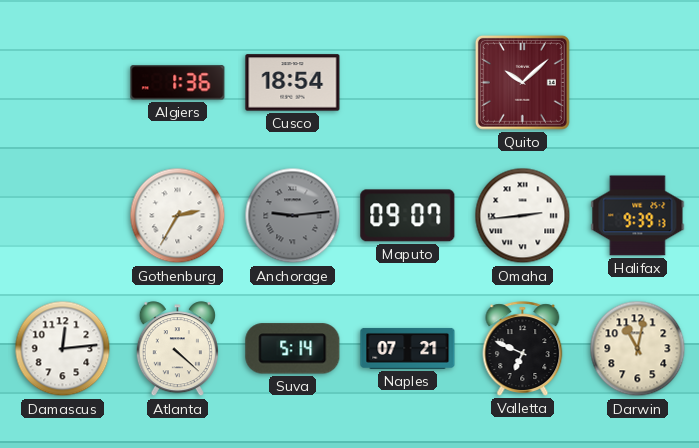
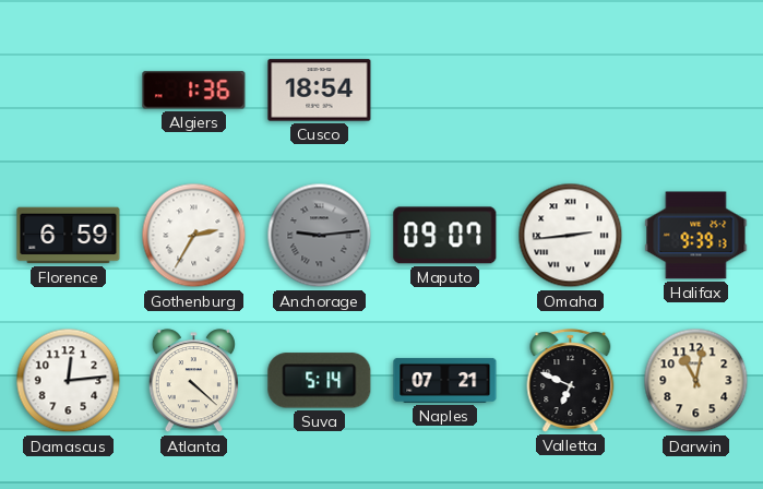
Quito: 10:08 -> none (522, 82)
Florence: none -> 6:59 (69, 236)
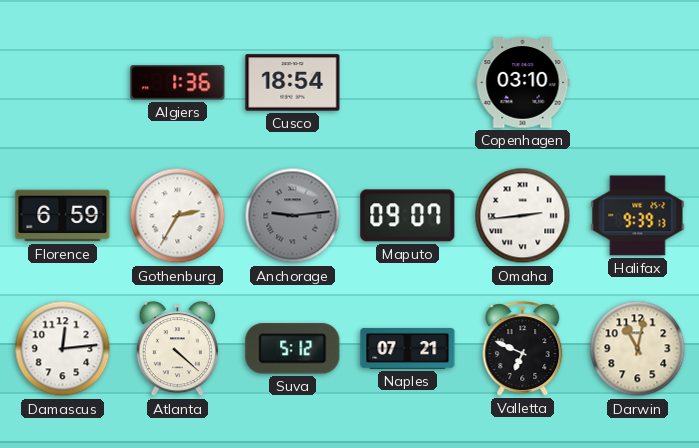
Copenhagen: none -> 03:10 (523, 83)
Suva: 5:14 -> 5:12 (293, 349)
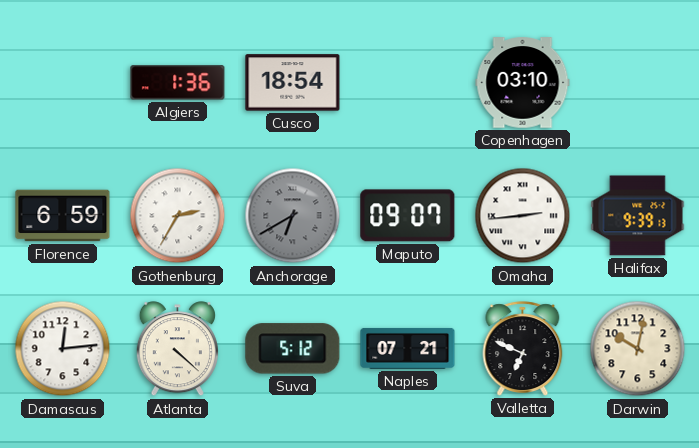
Anchorage: 9:14 -> 6:40 (293, 216)
Darwin: 11:02 -> 10:02 (638, 349)
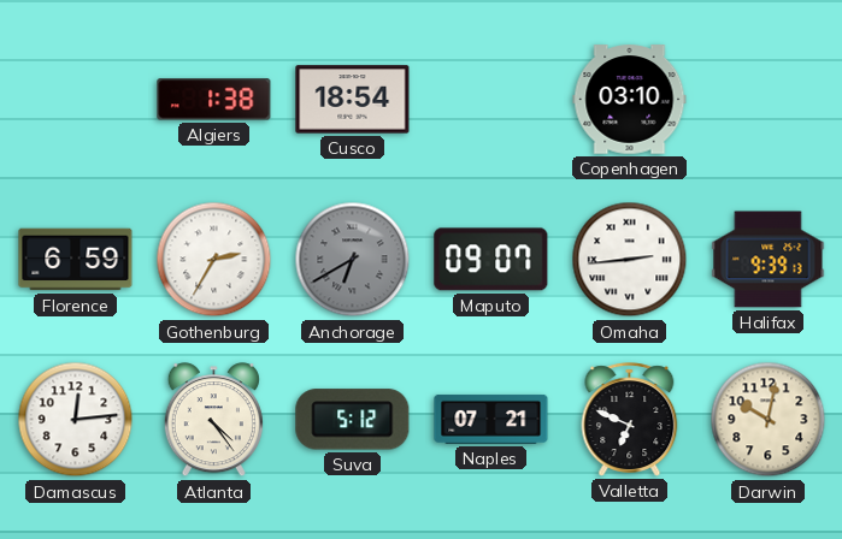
Algiers: 1:36 -> 1:38 (214, 100)
Atlanta: 4:22 -> 4:24 (213, 420)
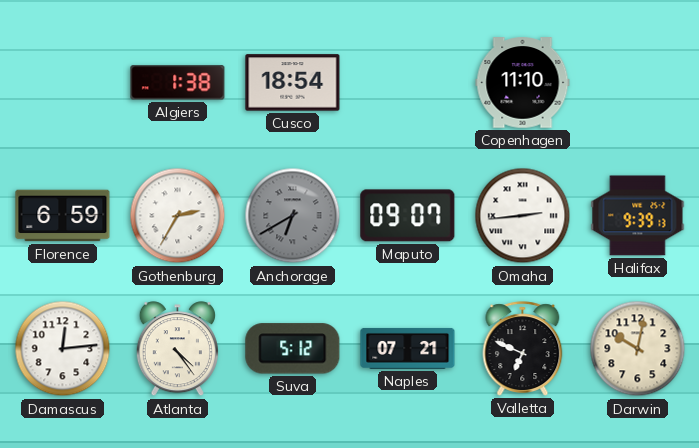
Copenhagen: 03:10 -> 11:10 (523, 83)
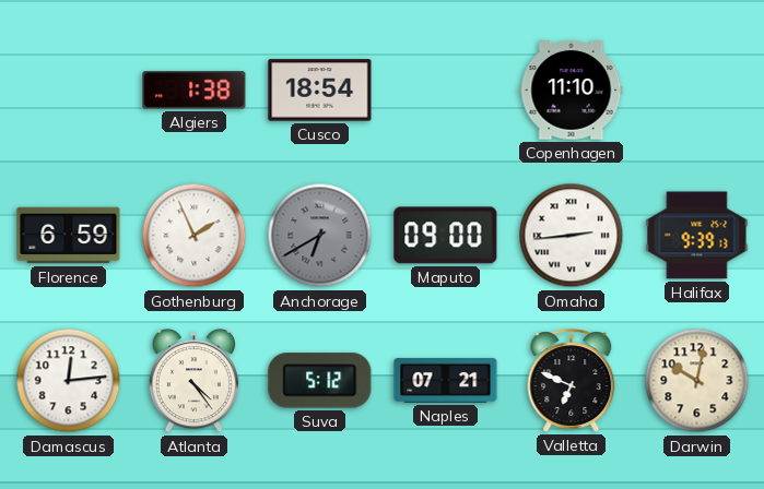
Gothenburg: 2:35 -> 1:56 (195, 236)
Maputo: 09:07 -> 09:00 (446, 236)
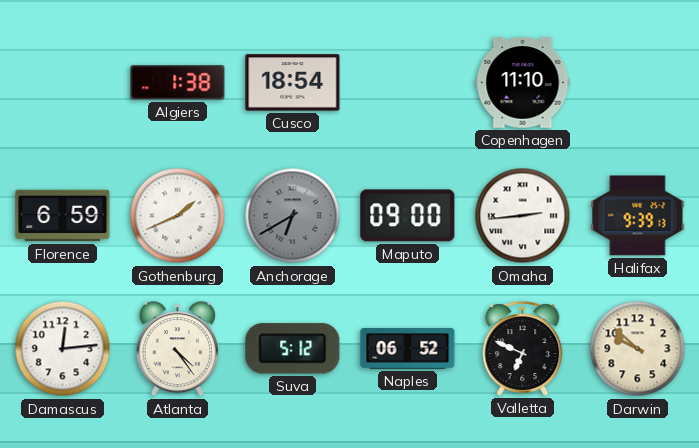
Gothenburg: 1:56 -> 1:41 (178, 216)
Naples: 07:21 -> 06:52 (408, 348)
Darwin: 10:02 -> 9:52 (638, 349)
